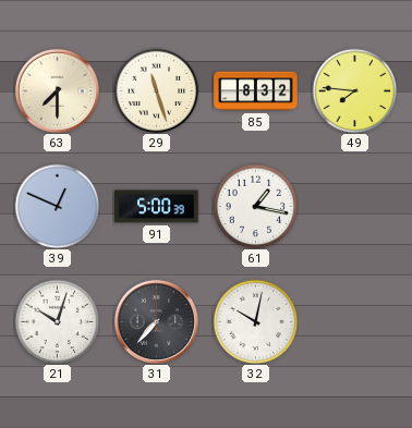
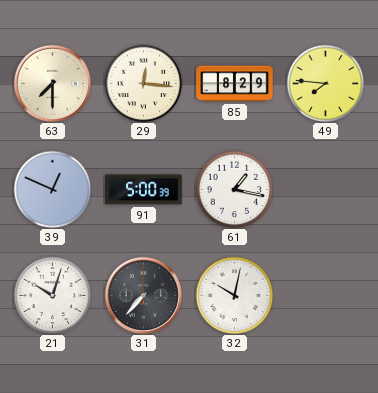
29: 11:27 -> 12:16 (143, 83)
85: 8:32 -> 8:29 (235, 84)
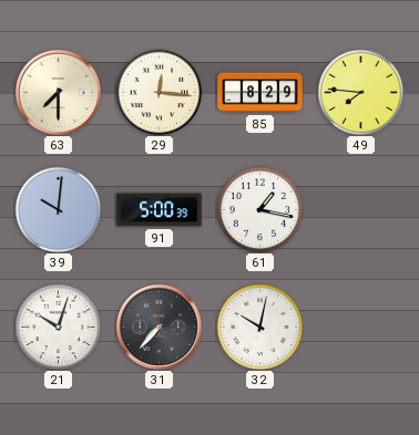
39: 12:49 -> 10:01 (58, 209)
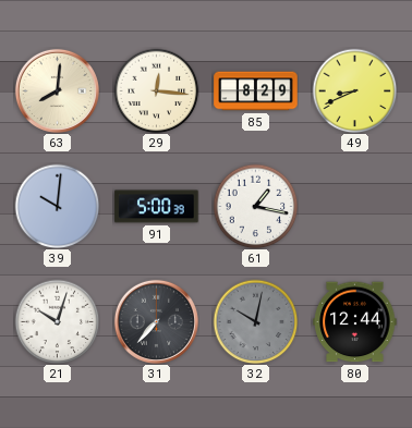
63: 7:30 -> 8:01 (57, 90)
49: 7:46 -> 8:41 (354, 90)
32 dial: white -> grey (255, 321)
80: none -> 12:44 (355, 322)
